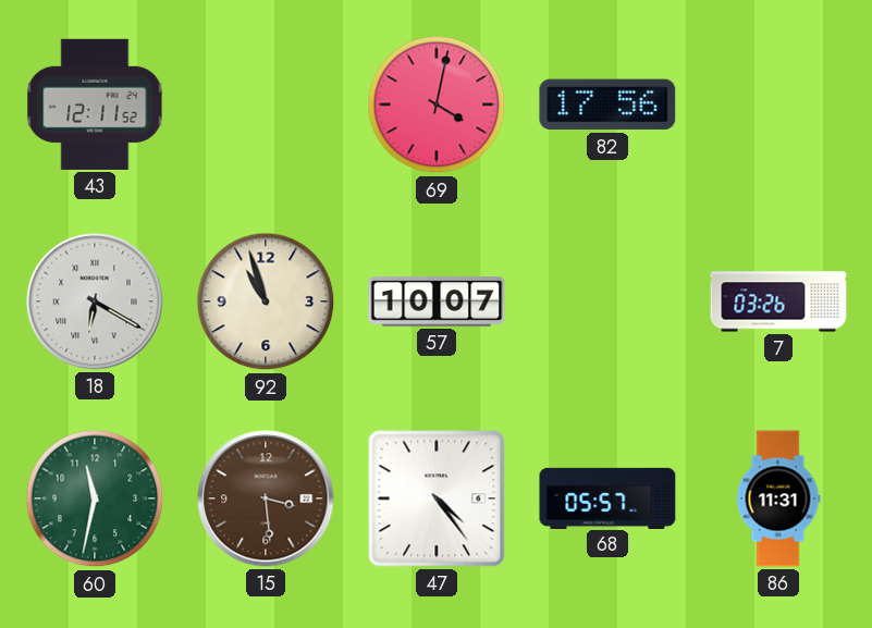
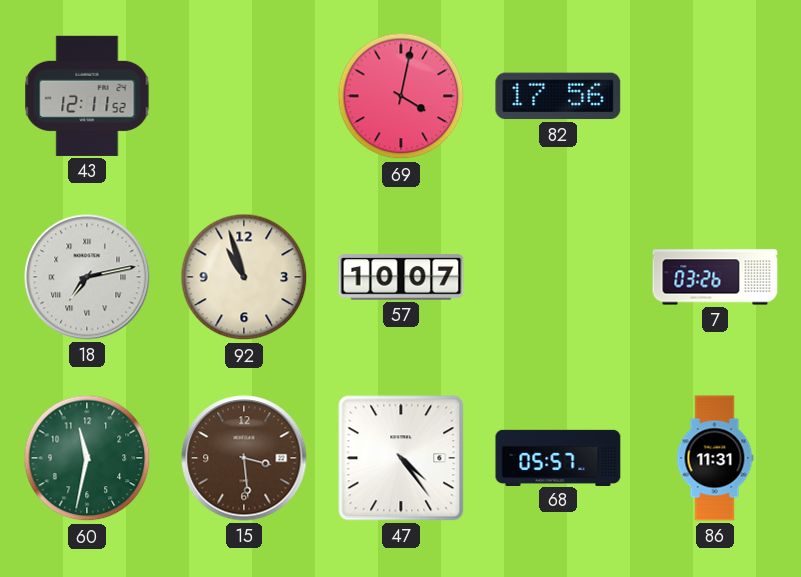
18: 6:20 -> 7:13 (87, 277)
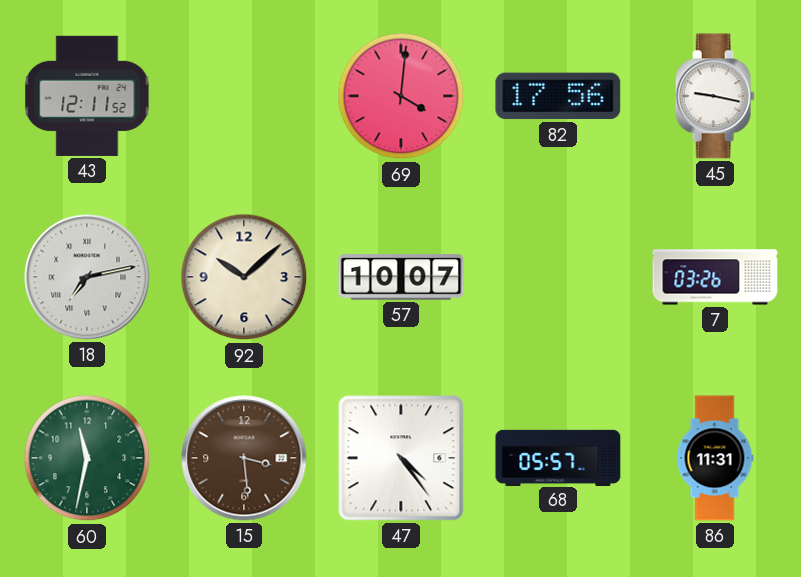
69: 4:02 -> 4:01 (401, 96)
45: none -> 9:17 (715, 96)
92: 10:57 -> 10:08 (244, 277)
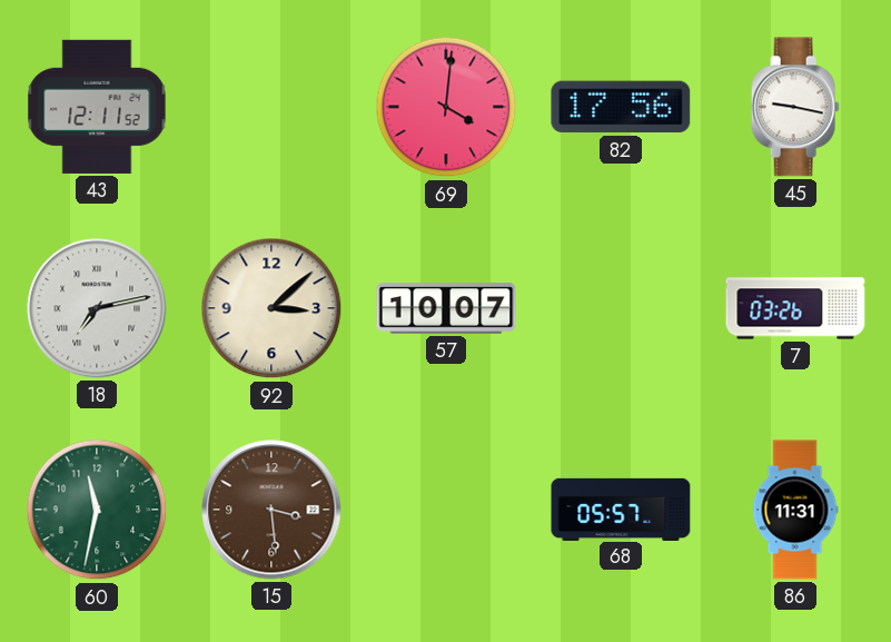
92: 10:08 -> 3:08 (271, 308)
47: 4:24 -> none (401, 458)
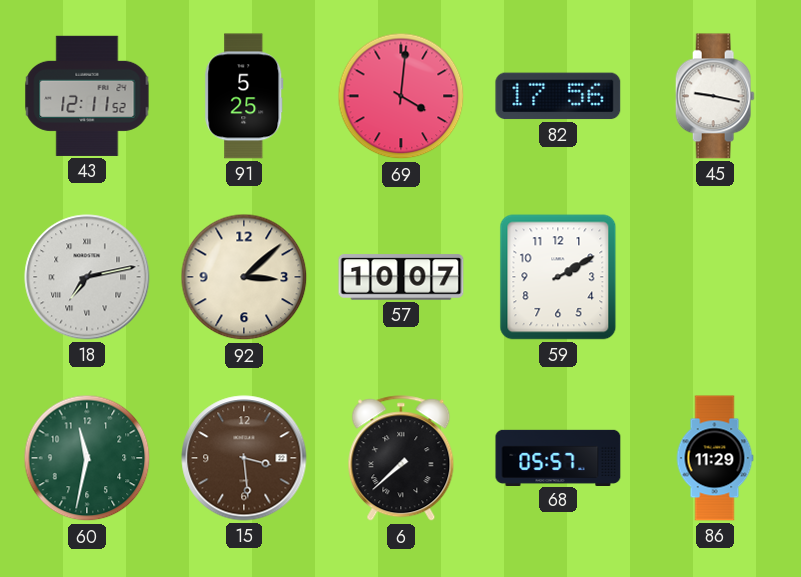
91: none -> 5:25 (244, 96)
59: none -> 2:10 (558, 277)
7: 03:26 -> none (795, 308)
6: none -> 7:38 (401, 459)
86: 11:31 -> 11:29 (715, 458)
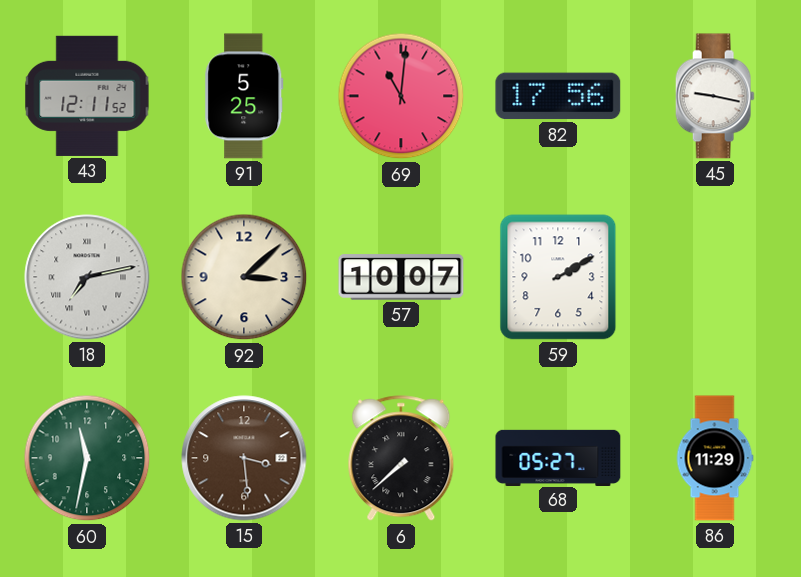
69: 4:01 -> 11:01 (401, 96)
68: 05:57 -> 05:27 (558, 457)
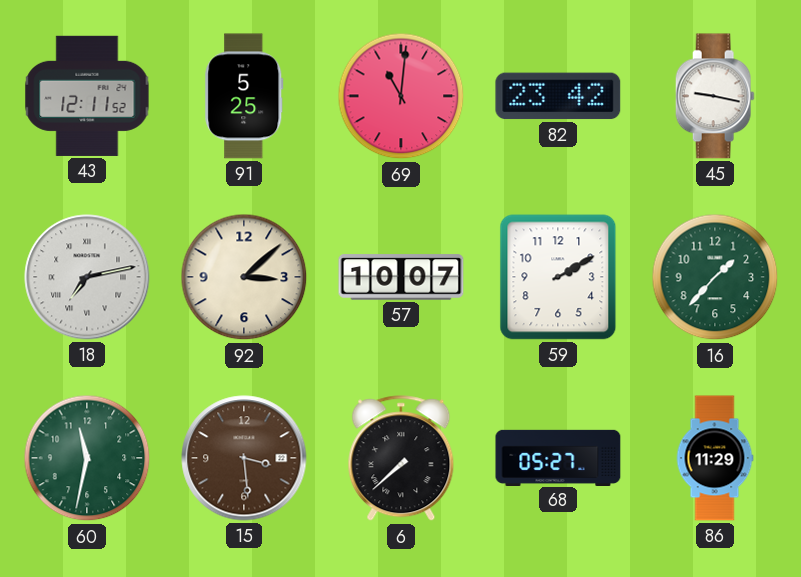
82: 17:56 -> 23:42 (558, 96)
16: none -> 1:37 (715, 277)
